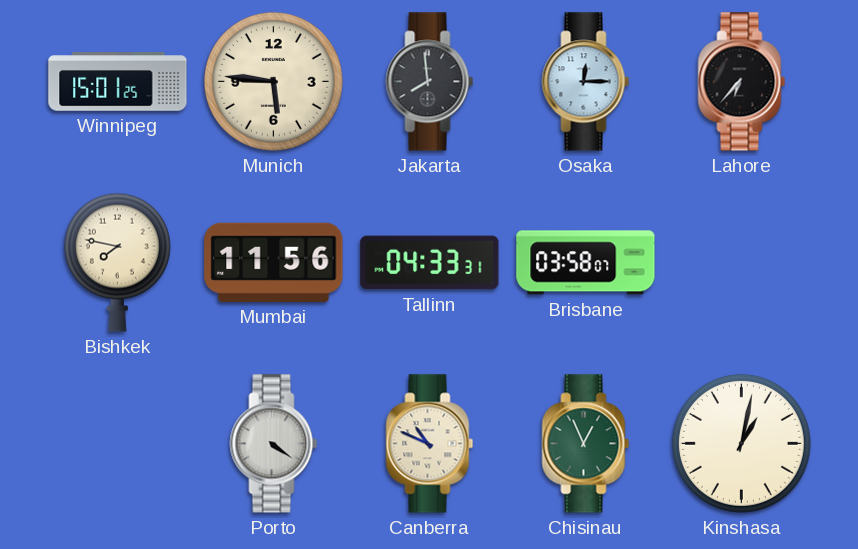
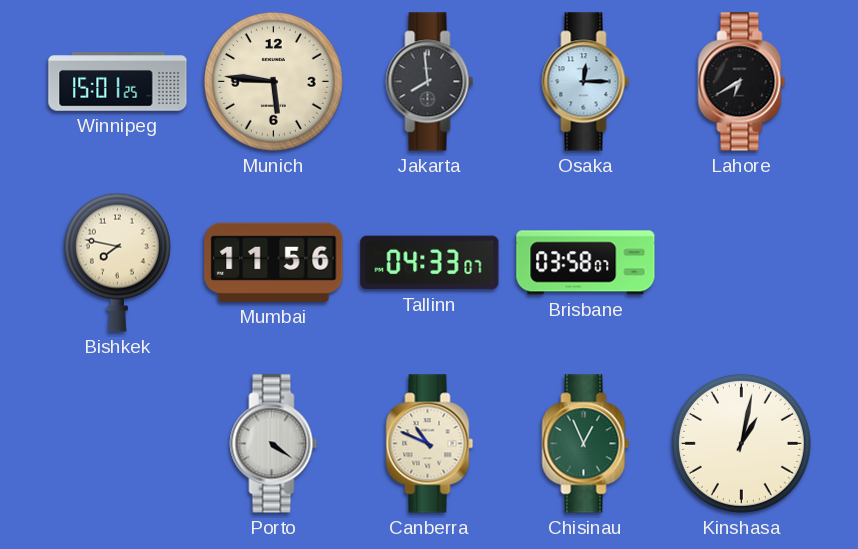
Lahore: 6:37 -> 6:40 (742, 82)
Tallinn: 04:33:31 -> 04:33:07 (430, 263)
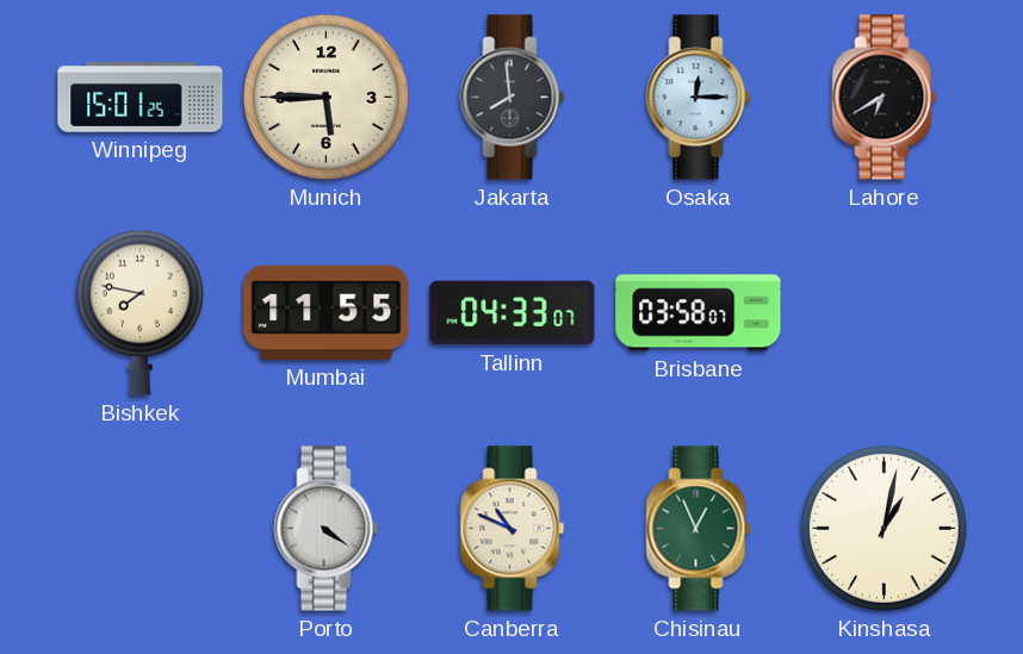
Munich: 5:46 -> 5:45 (325, 96)
Mumbai: 11:56 -> 11:55 (327, 312)
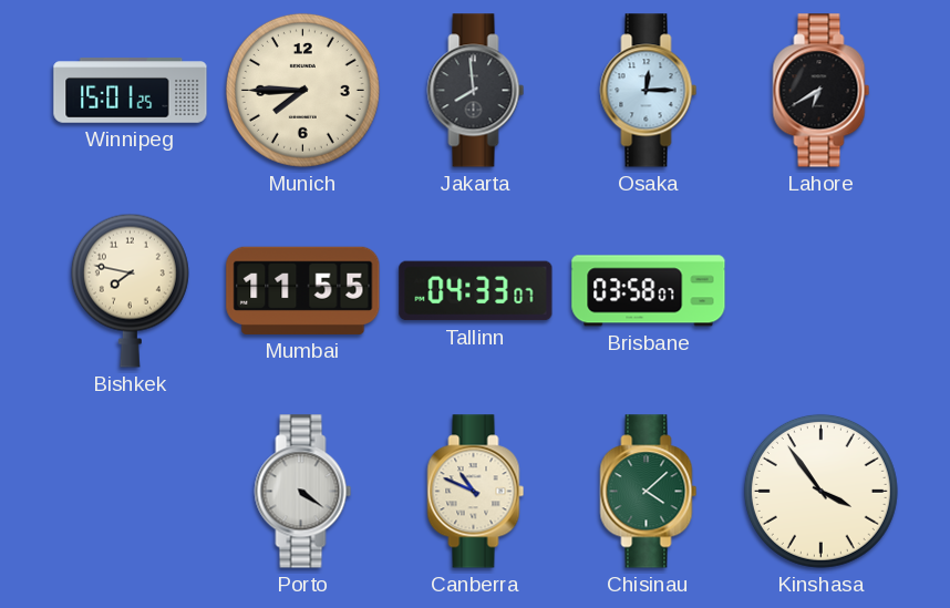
Munich: 5:45 -> 7:45 (302, 90)
Chisinau: 12:56 -> 4:08 (649, 492)
Kinshasa: 1:02 -> 3:54 (820, 491)
